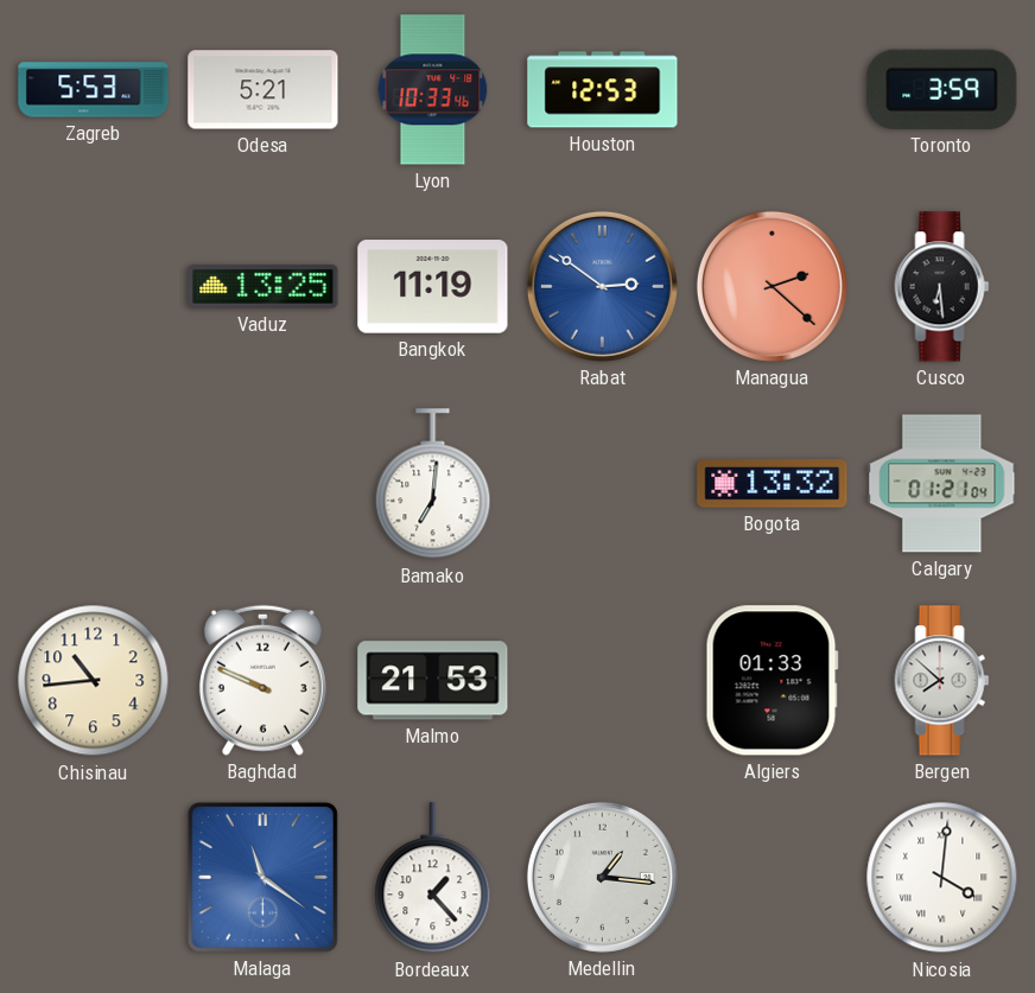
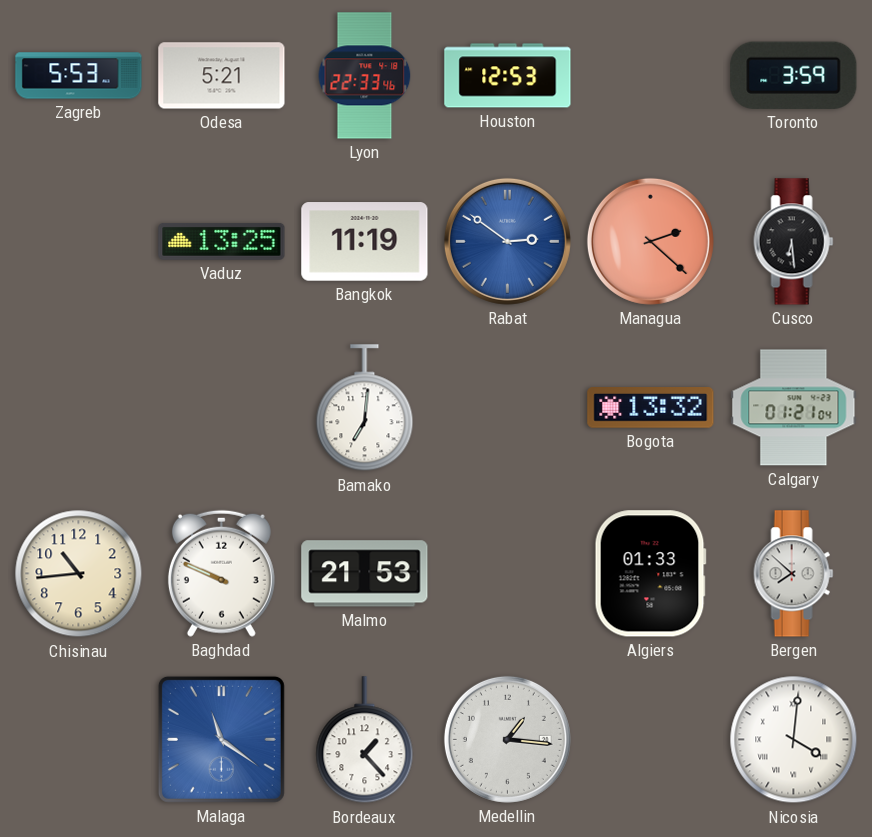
Lyon: 10:33 -> 22:33 (365, 76)
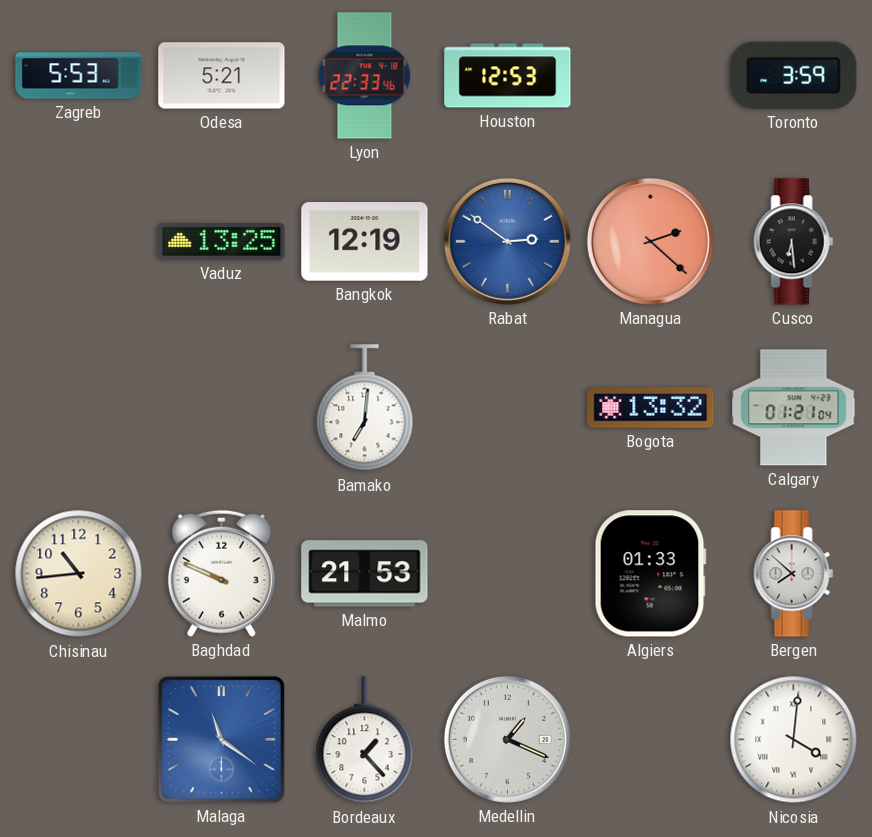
Bangkok: 11:19 -> 12:19 (365, 242)
Medellin: 1:16 -> 1:19 (507, 739)
